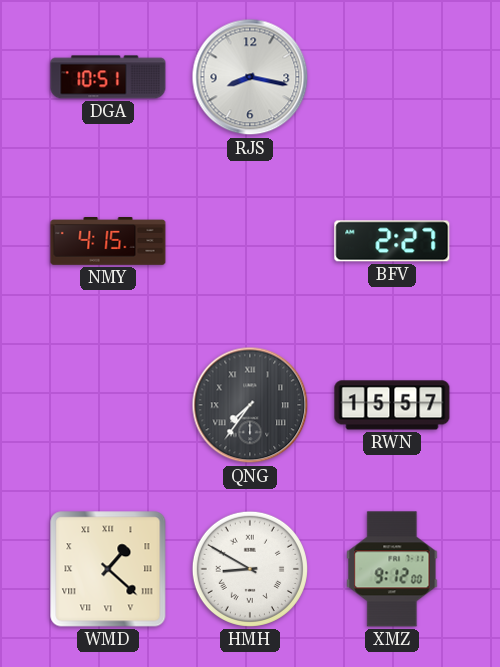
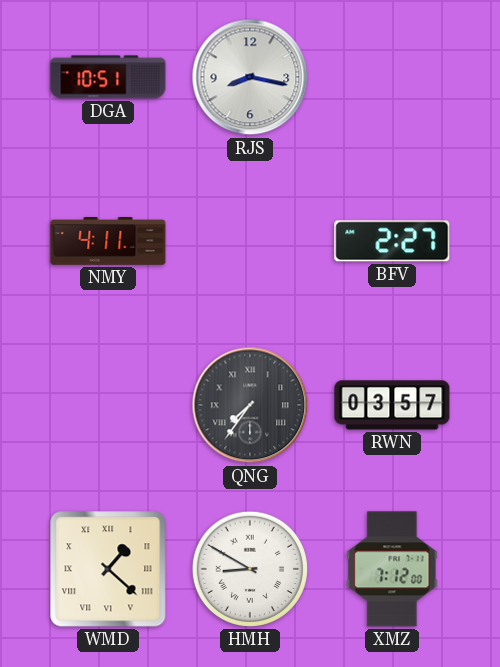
NMY: 4:15 -> 4:11 (108, 242)
RWN: 15:57 -> 03:57 (392, 405)
XMZ: 9:12 -> 7:12 (392, 569)
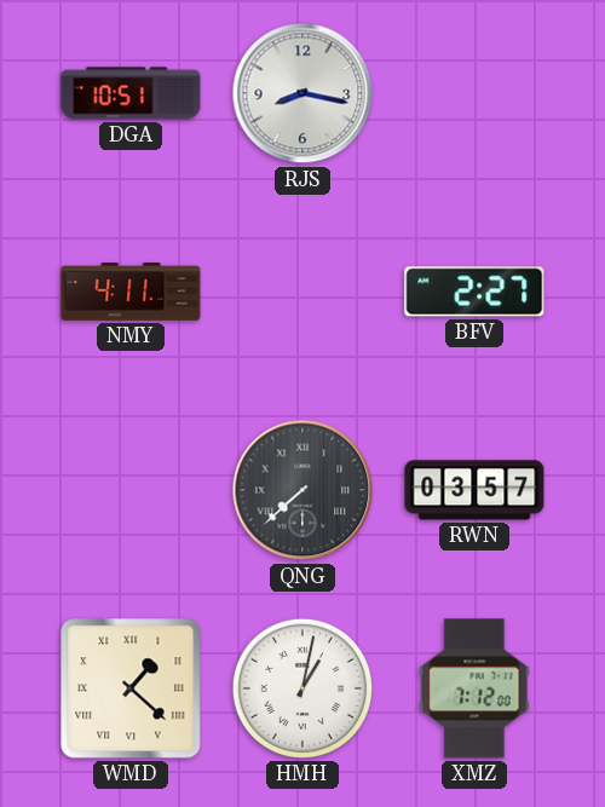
QNG: 7:36 -> 7:38 (302, 490)
HMH: 8:50 -> 1:02 (302, 688)
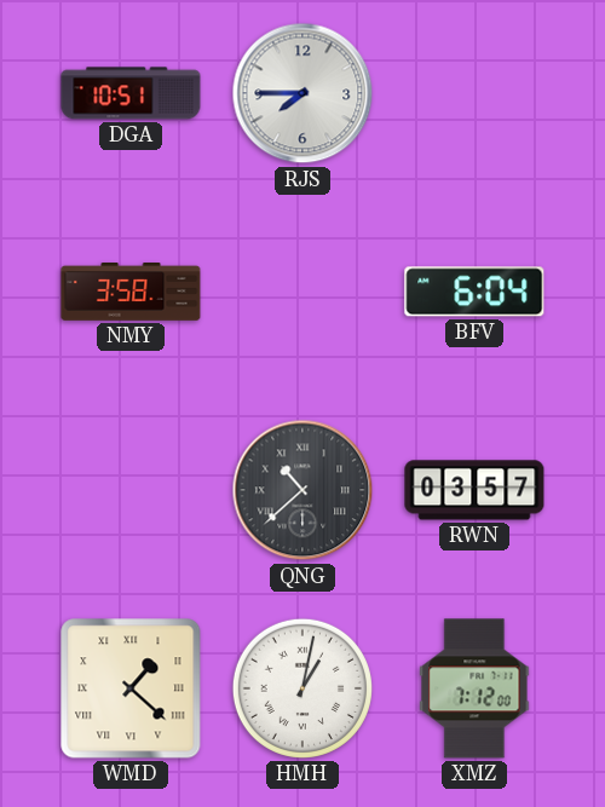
RJS: 8:17 -> 7:45 (302, 93)
NMY: 4:11 -> 3:58 (131, 293)
BFV: 2:27 -> 6:04 (474, 292)
QNG: 7:38 -> 10:38 (302, 490)
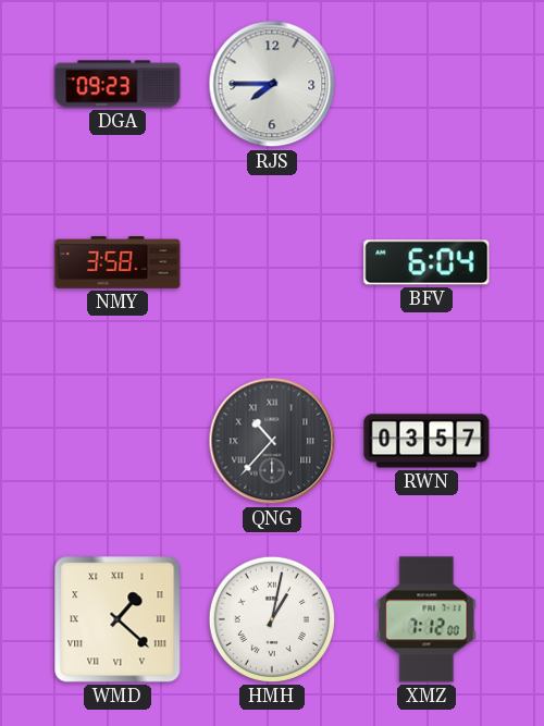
DGA: 10:51 -> 09:23 (118, 84)
QNG: 10:38 -> 10:37 (272, 441)
